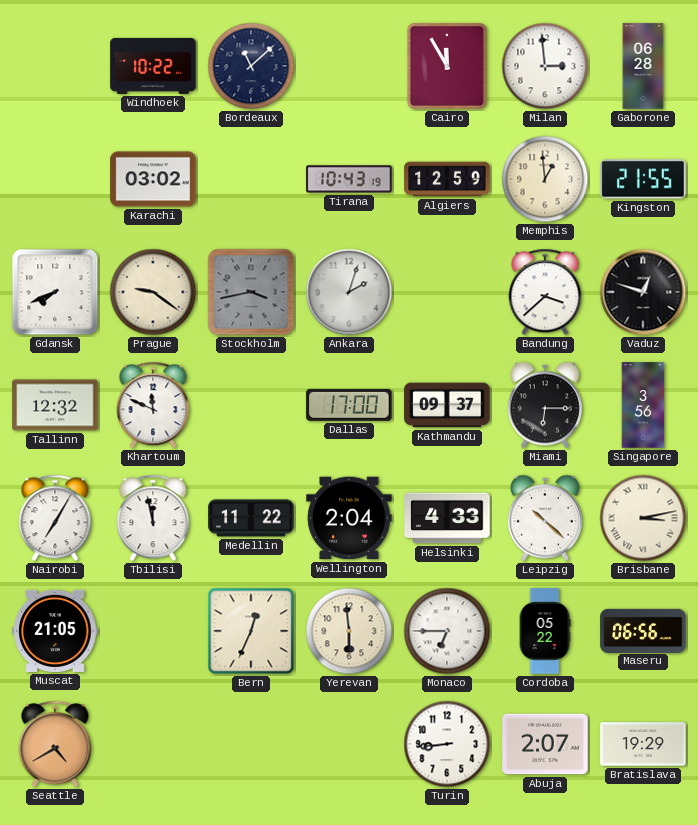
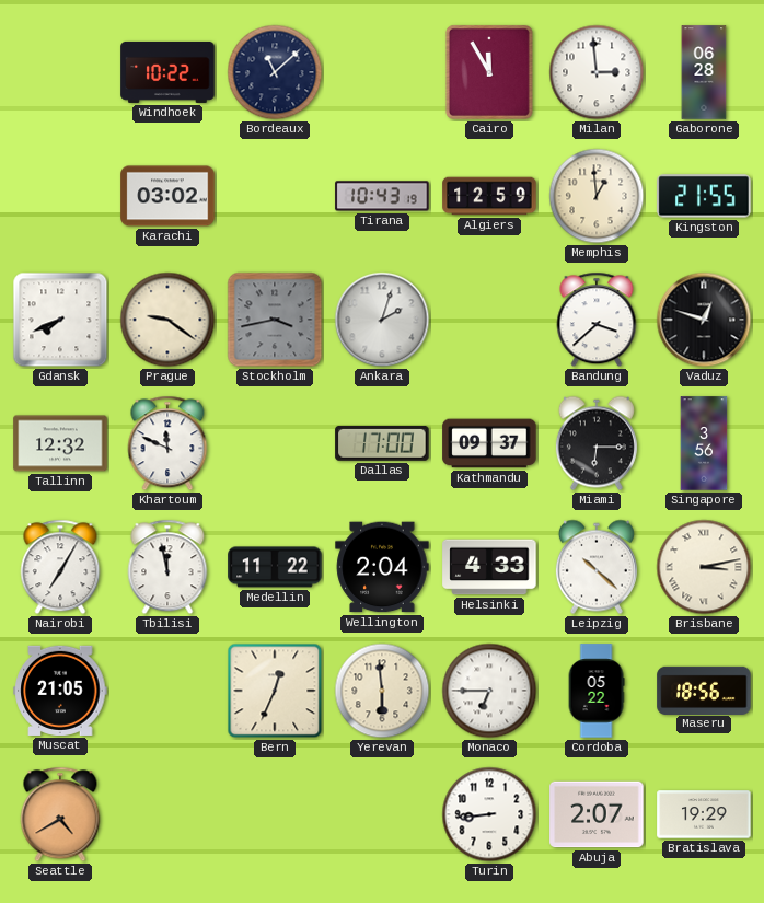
Maseru: 06:56 -> 18:56 (704, 690)
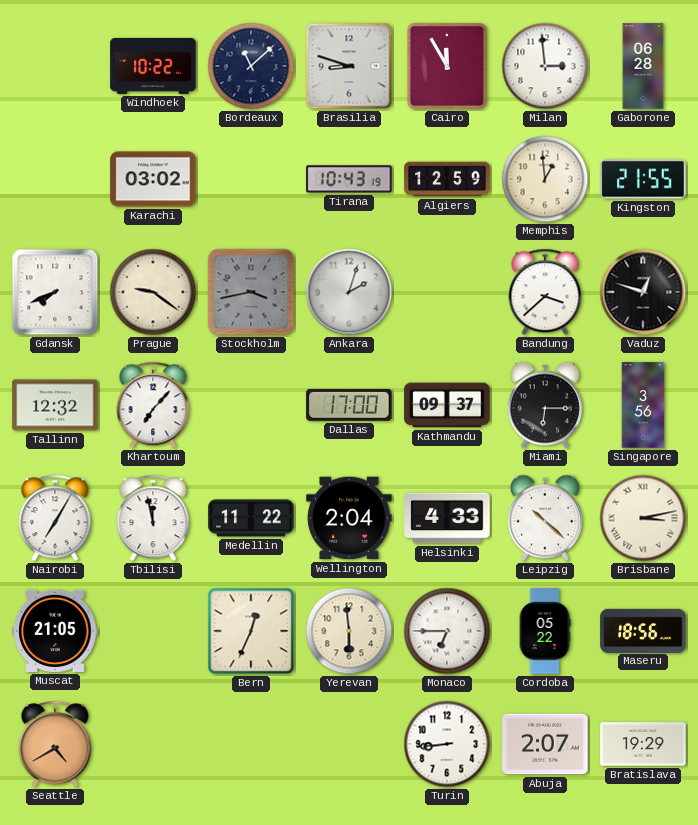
Brasilia: none -> 8:48 (349, 66)
Khartoum: 11:49 -> 7:07 (153, 405)
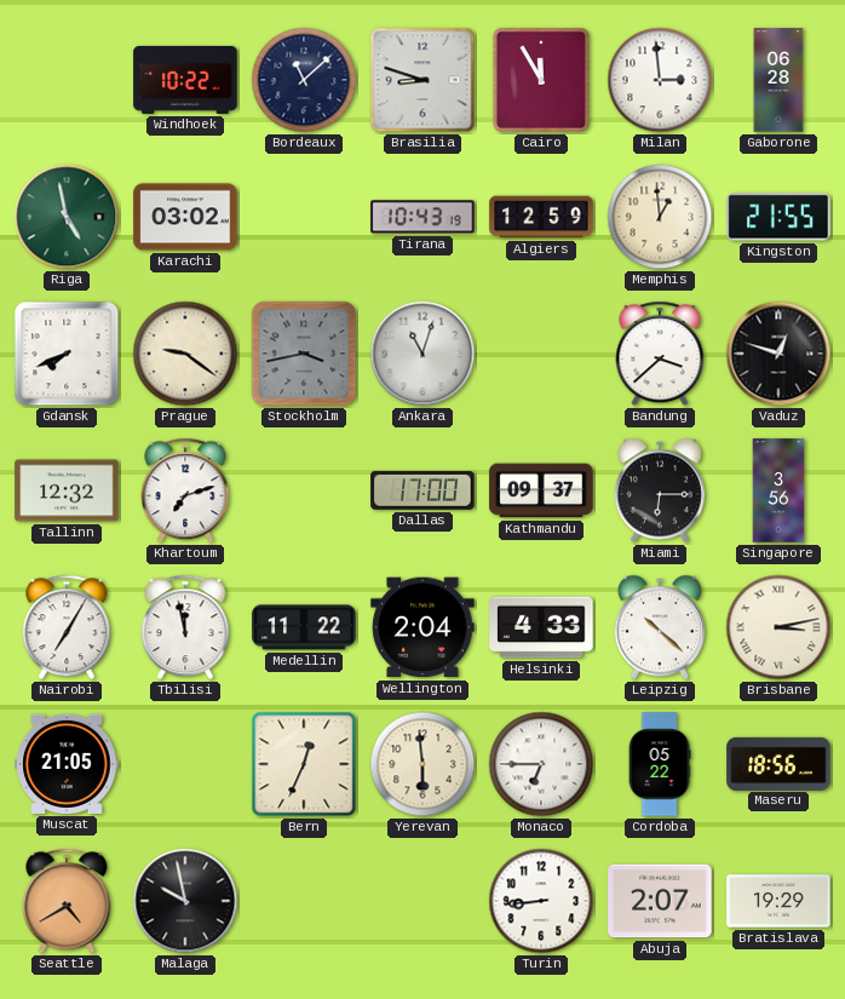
Riga: none -> 4:58 (67, 217)
Ankara: 2:03 -> 11:03 (422, 354)
Khartoum: 7:07 -> 7:12 (185, 490)
Malaga: none -> 9:58 (185, 901)
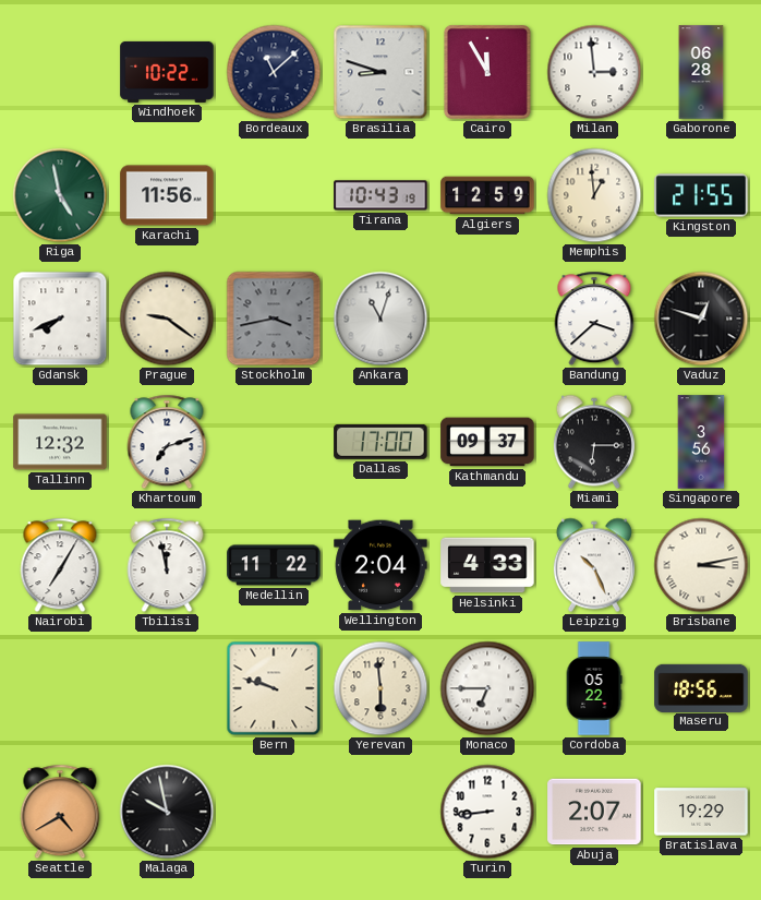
Karachi: 03:02 -> 11:56 (167, 195)
Leipzig: 10:22 -> 10:26 (594, 565)
Muscat: 21:05 -> none (67, 764)
Bern: 12:34 -> 9:48 (274, 688)
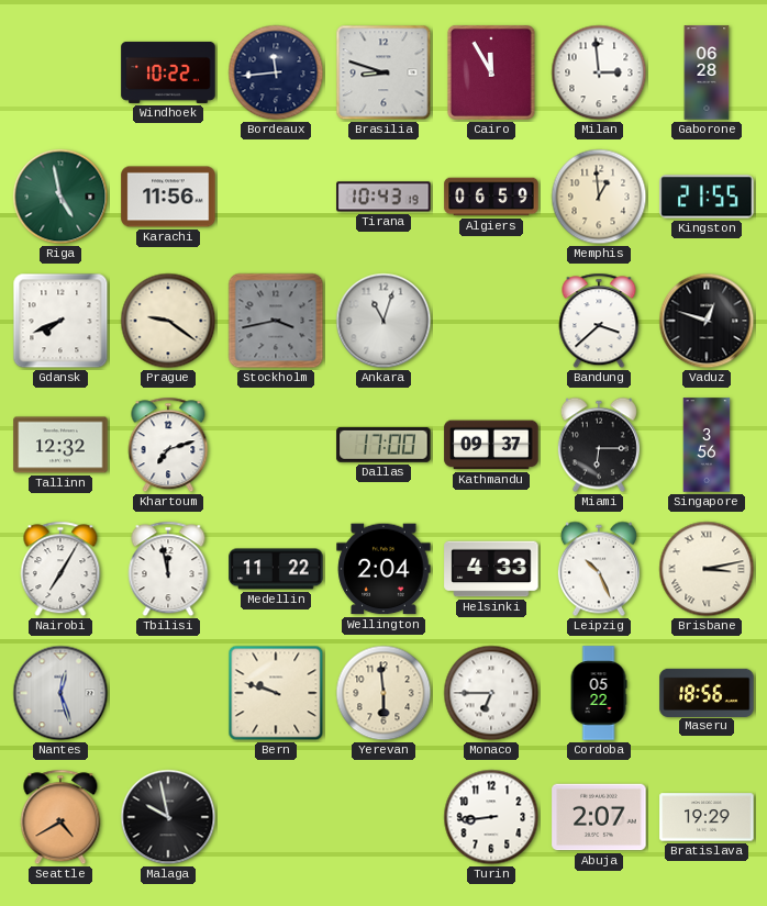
Bordeaux: 11:08 -> 11:44 (276, 72)
Algiers: 12:59 -> 06:59 (491, 197)
Nantes: none -> 12:27 (60, 693)
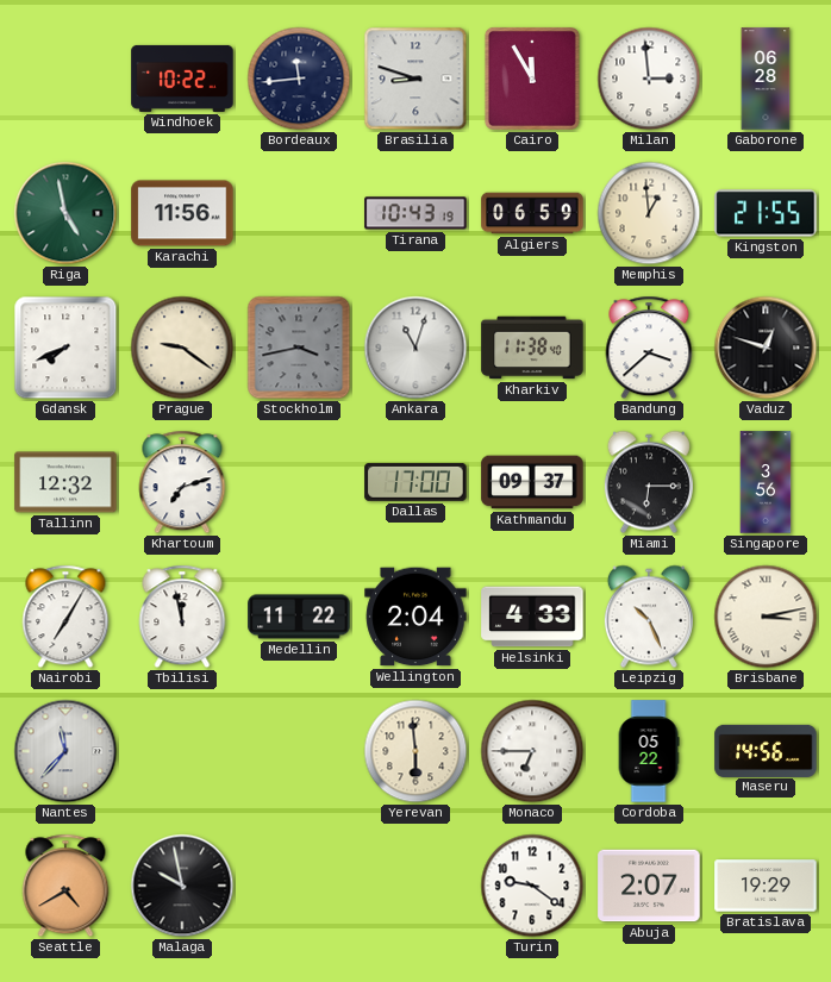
Kharkiv: none -> 11:38 (532, 348)
Nantes: 12:27 -> 11:37 (65, 751)
Bern: 9:48 -> none (276, 693)
Maseru: 18:56 -> 14:56 (766, 750)
Turin: 8:44 -> 9:21 (532, 886)
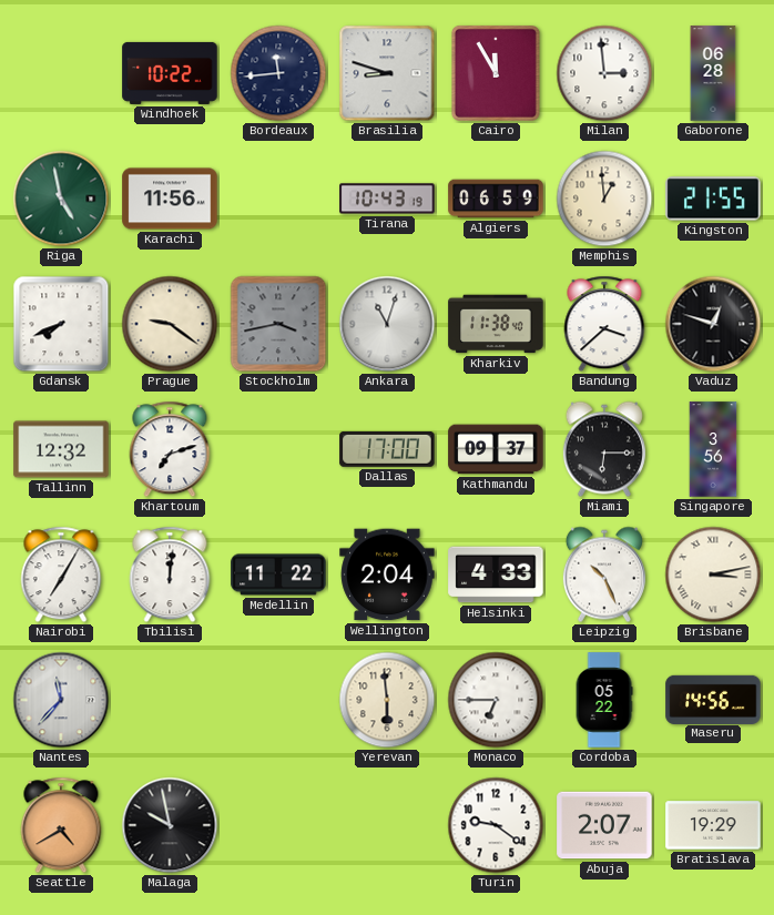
Tbilisi: 11:58 -> 12:01 (170, 575)
